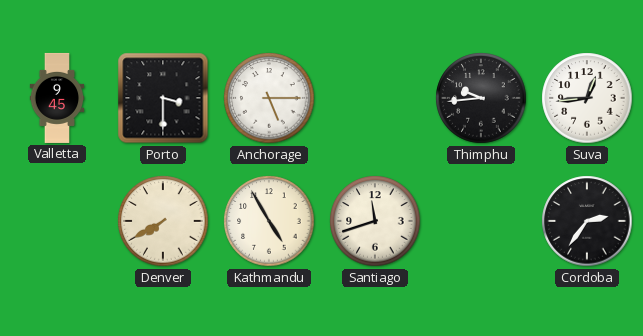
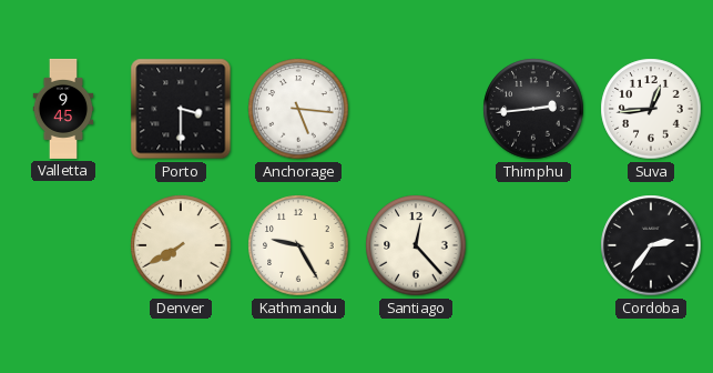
Anchorage: 5:15 -> 5:16 (298, 109)
Thimphu: 9:44 -> 2:44 (533, 109)
Kathmandu: 4:55 -> 9:25 (298, 245)
Santiago: 11:42 -> 12:23 (416, 245)
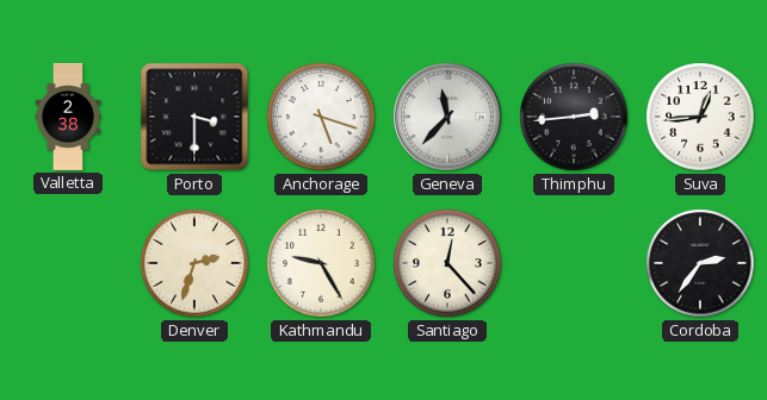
Valletta: 9:45 -> 2:38 (68, 117)
Anchorage: 5:16 -> 5:18 (321, 117)
Geneva: none -> 11:37 (447, 117)
Denver: 7:40 -> 2:33 (194, 263)
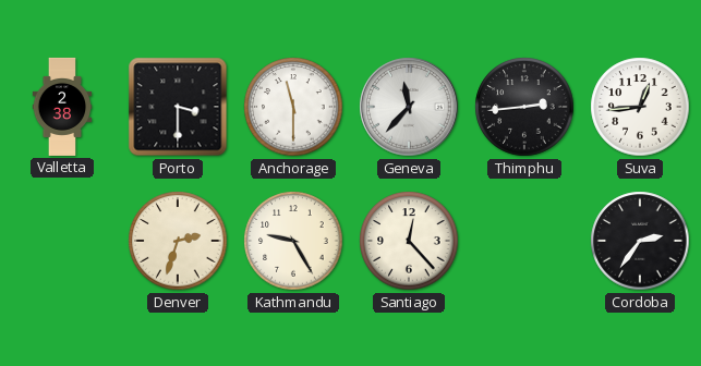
Anchorage: 5:18 -> 11:30 (293, 107)
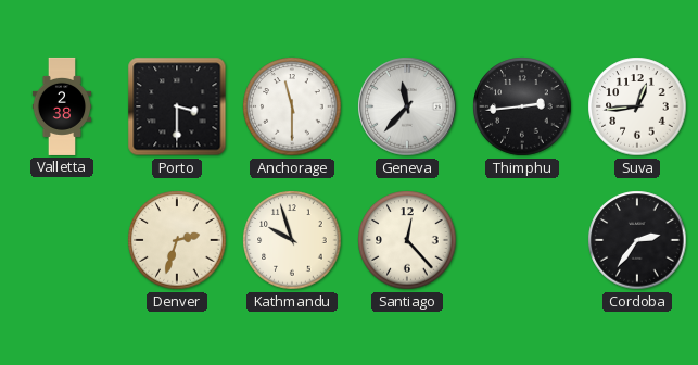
Kathmandu: 9:25 -> 9:57 (292, 240)
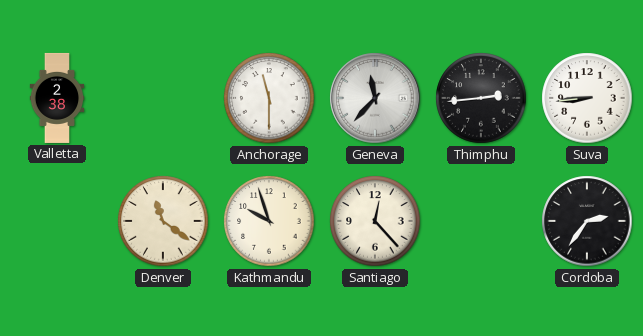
Porto: 3:30 -> none (177, 106)
Suva: 12:44 -> 8:44 (587, 98)
Denver: 2:33 -> 11:21 (163, 221)
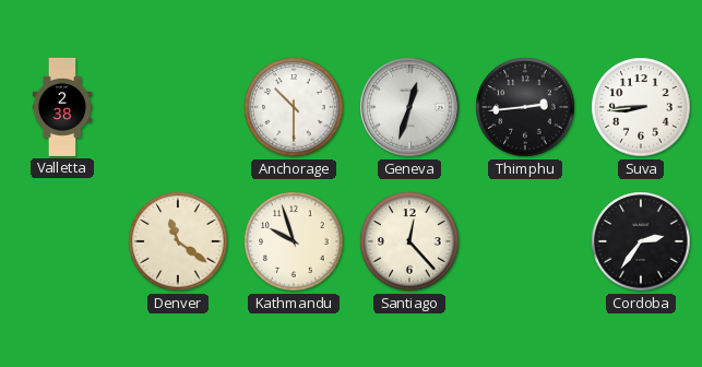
Anchorage: 11:30 -> 10:30 (294, 107)
Geneva: 11:37 -> 12:33 (409, 107)
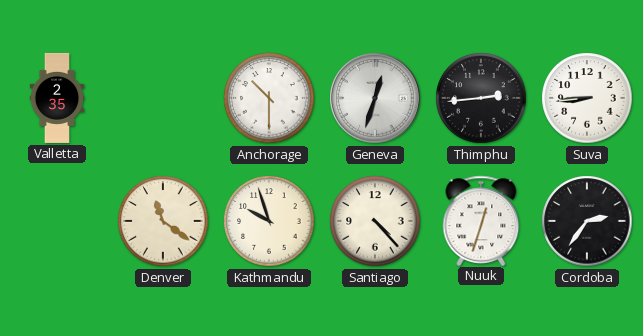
Valletta: 2:38 -> 2:35 (57, 98)
Santiago: 12:23 -> 4:23 (375, 221)
Nuuk: none -> 12:33 (481, 220)
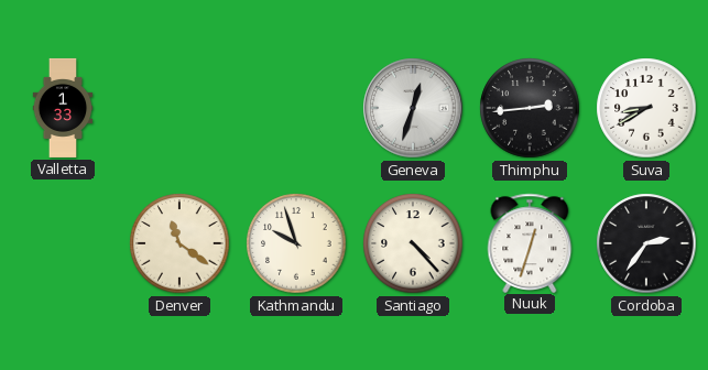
Valletta: 2:35 -> 1:33 (63, 108)
Anchorage: 10:30 -> none (269, 98)
Suva: 8:44 -> 8:40 (646, 108)
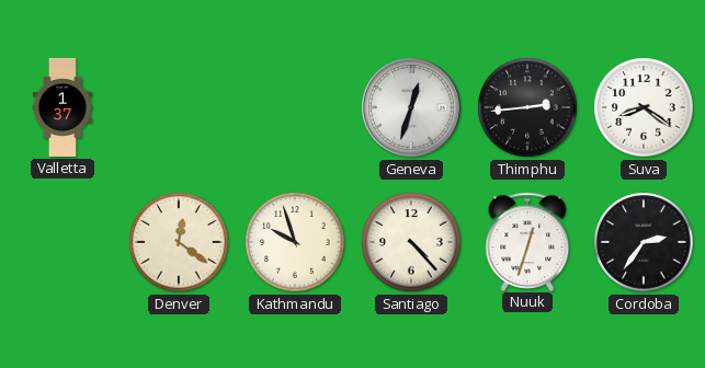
Valletta: 1:33 -> 1:37 (62, 107)
Suva: 8:40 -> 8:21 (644, 107)
Denver: 11:21 -> 12:21 (179, 242)
